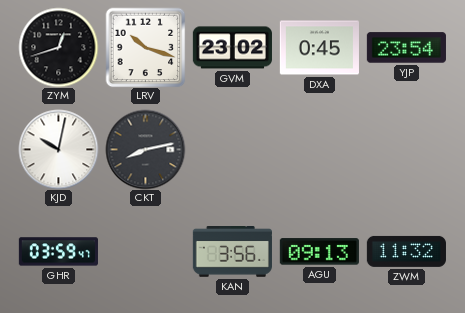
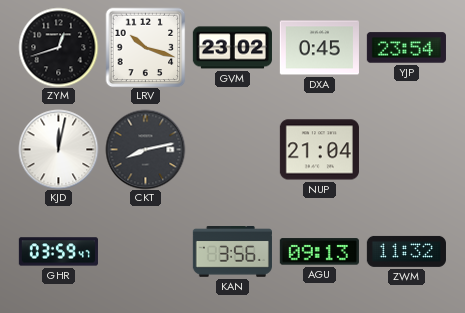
KJD: 10:02 -> 12:02 (58, 149)
NUP: none -> 21:04 (319, 150)
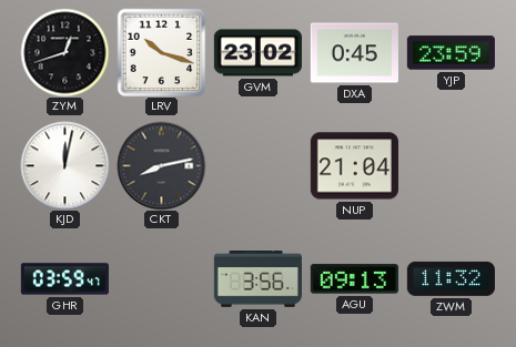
YJP: 23:54 -> 23:59 (451, 53)
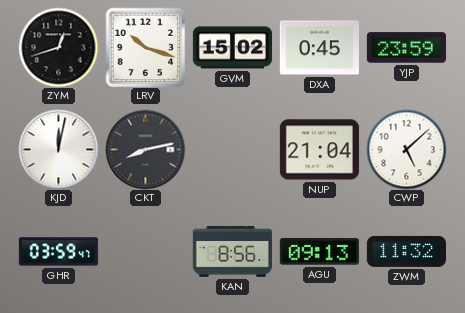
GVM: 23:02 -> 15:02 (232, 48)
CWP: none -> 5:08 (406, 149)
KAN: 3:56 -> 8:56 (232, 252)
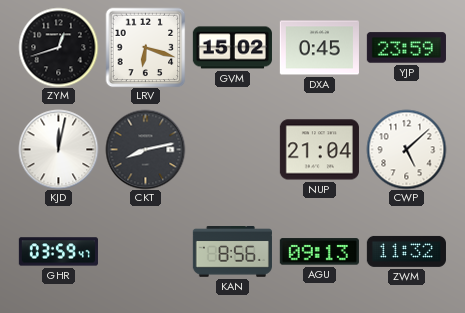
LRV: 10:18 -> 6:18 (145, 47)
